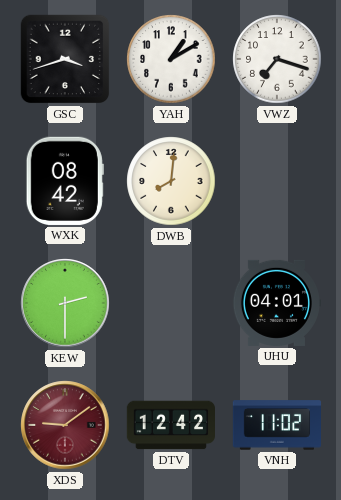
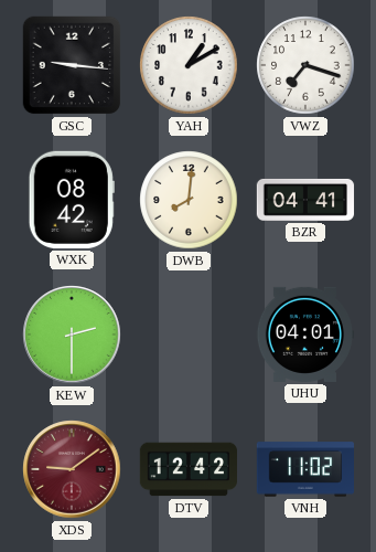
GSC: 3:42 -> 9:16 (72, 65)
BZR: none -> 04:41 (305, 200)
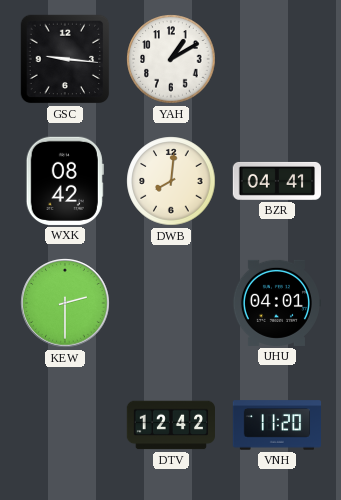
VWZ: 7:18 -> none (305, 65)
XDS: 9:09 -> none (72, 469)
VNH: 11:02 -> 11:20 (277, 425)
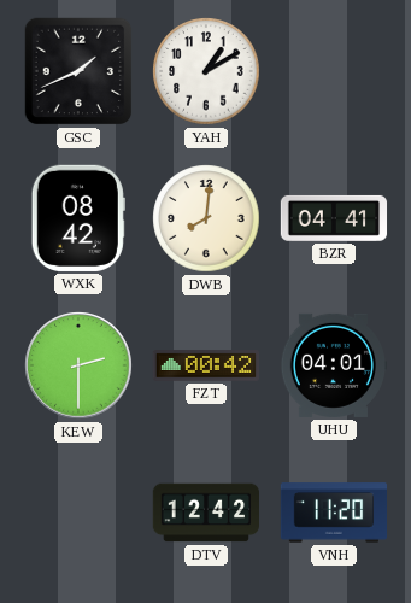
GSC: 9:16 -> 1:41 (78, 71)
FZT: none -> 00:42 (205, 365)
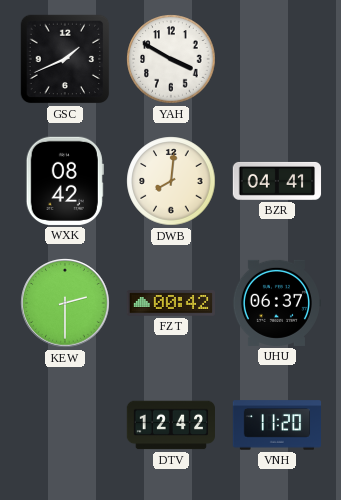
YAH: 1:10 -> 3:50 (171, 59)
UHU: 04:01 -> 06:37 (276, 303)
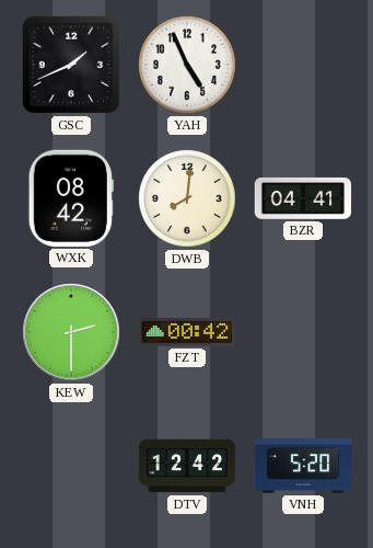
YAH: 3:50 -> 4:56 (187, 65)
UHU: 06:37 -> none (276, 303)
VNH: 11:20 -> 5:20 (303, 466)
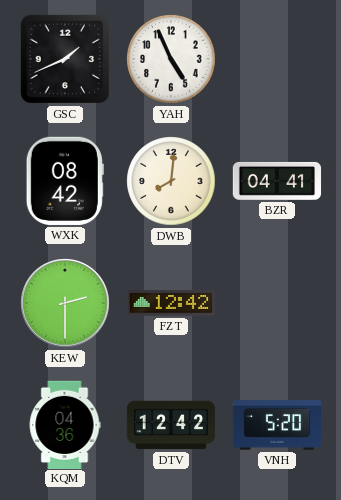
FZT: 00:42 -> 12:42 (170, 303)
KQM: none -> 04:36 (65, 424)
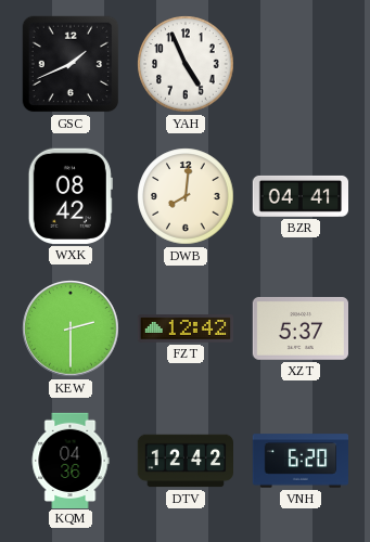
XZT: none -> 5:37 (299, 328)
VNH: 5:20 -> 6:20 (301, 461)
